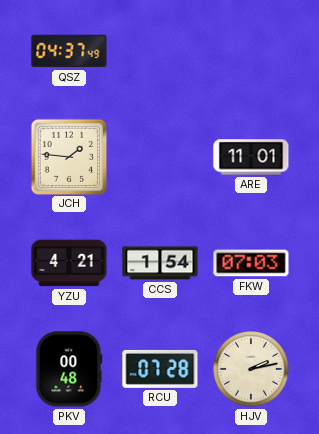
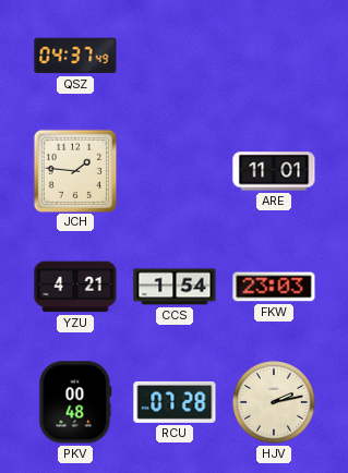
FKW: 07:03 -> 23:03 (274, 287)
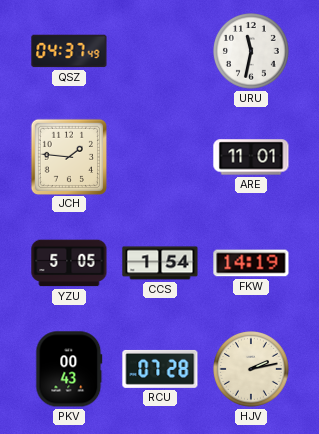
URU: none -> 11:32 (252, 52)
YZU: 4:21 -> 5:05 (69, 263)
FKW: 23:03 -> 14:19 (251, 263)
PKV: 00:48 -> 00:43 (69, 369)
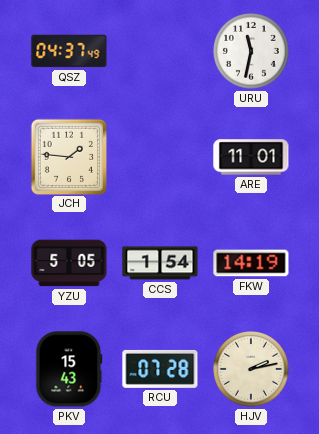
PKV: 00:43 -> 15:43 (69, 369)
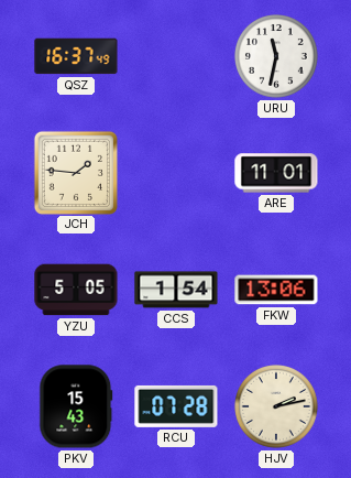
QSZ: 04:37 -> 16:37 (76, 56)
FKW: 14:19 -> 13:06 (276, 290)
